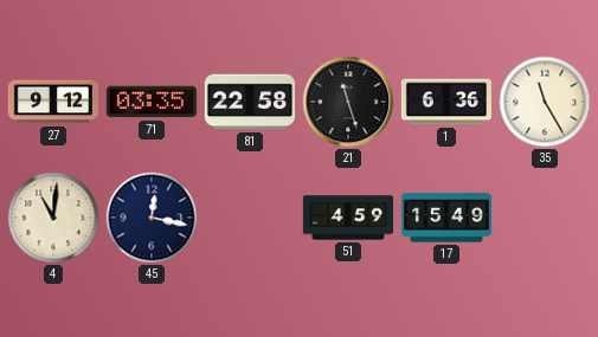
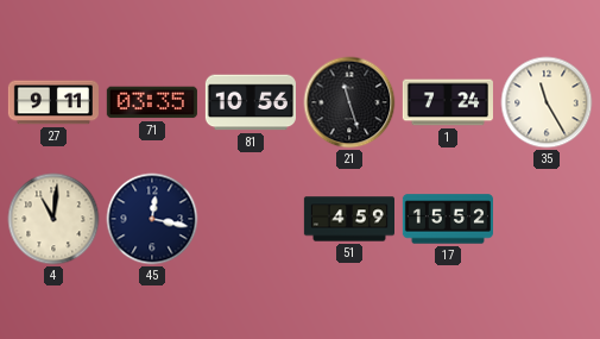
27: 9:12 -> 9:11 (53, 102)
81: 22:58 -> 10:56 (251, 102)
1: 6:36 -> 7:24 (448, 102)
17: 15:49 -> 15:52 (448, 219)
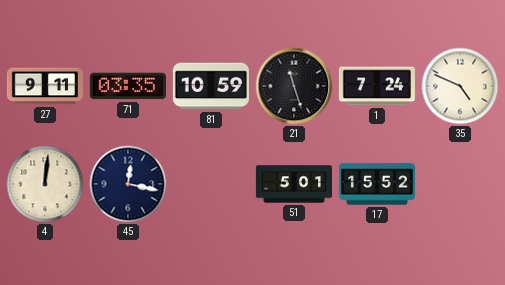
81: 10:56 -> 10:59 (211, 86)
35: 11:25 -> 4:49 (460, 86)
4: 11:01 -> 12:01 (45, 184)
51: 4:59 -> 5:01 (293, 184)
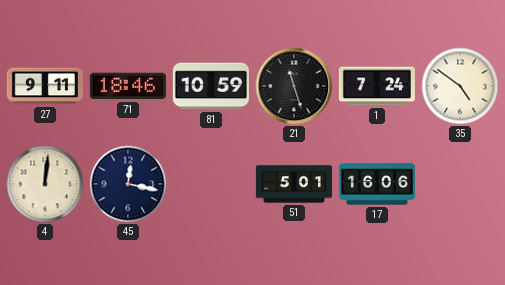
71: 03:35 -> 18:46 (128, 86)
35: 4:49 -> 4:51 (460, 86)
17: 15:52 -> 16:06 (377, 184)
